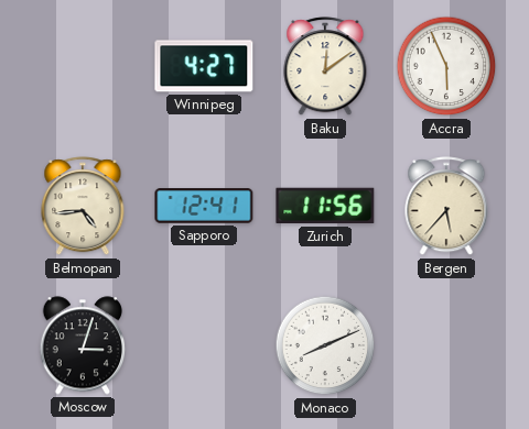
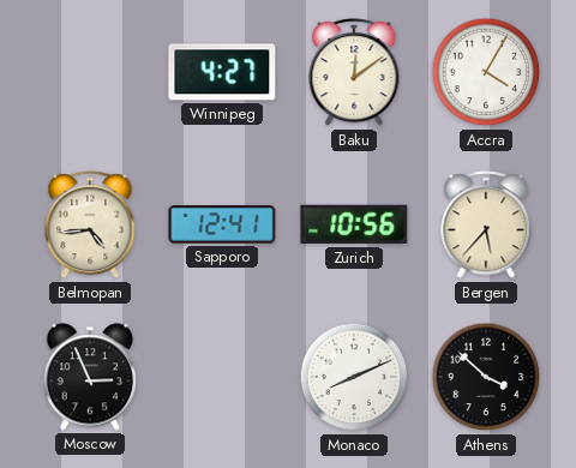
Accra: 5:56 -> 4:05 (486, 72)
Zurich: 11:56 -> 10:56 (354, 224)
Moscow: 3:03 -> 2:56 (89, 377)
Athens: none -> 3:52 (486, 377)
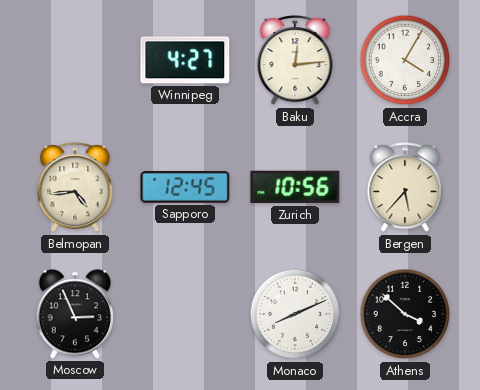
Baku: 12:09 -> 12:14 (295, 61)
Sapporo: 12:41 -> 12:45 (185, 187)
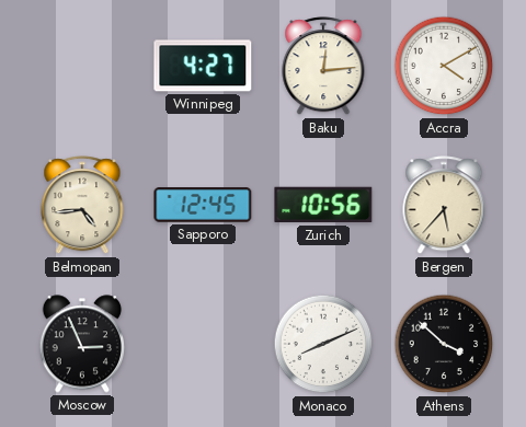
Accra: 4:05 -> 4:10 (444, 66)
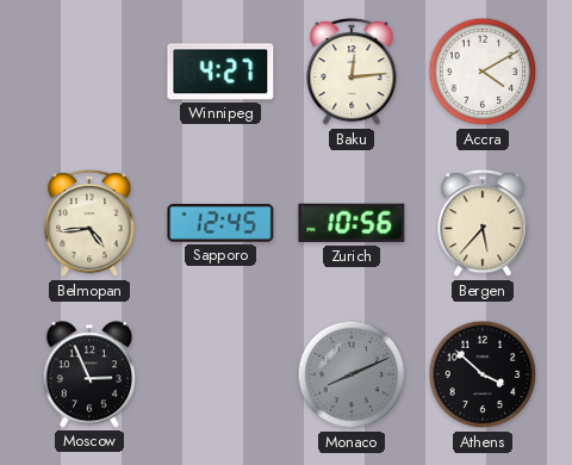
Monaco dial: white -> grey (352, 374)
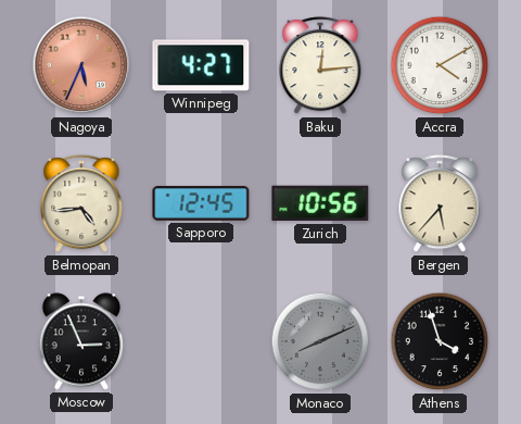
Nagoya: none -> 5:34 (81, 65)
Athens: 3:52 -> 3:57 (440, 341)
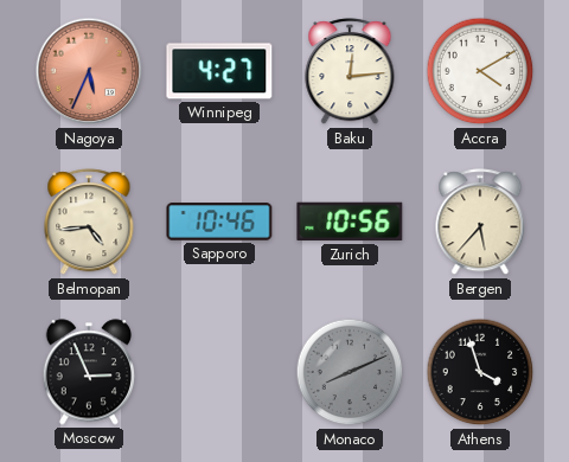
Sapporo: 12:45 -> 10:46 (219, 222)
